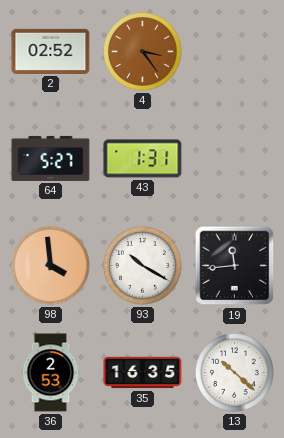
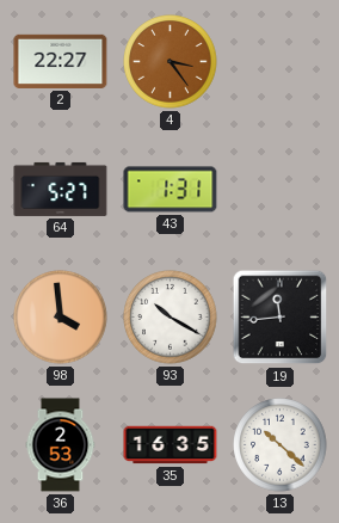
2: 02:52 -> 22:27 (61, 61)
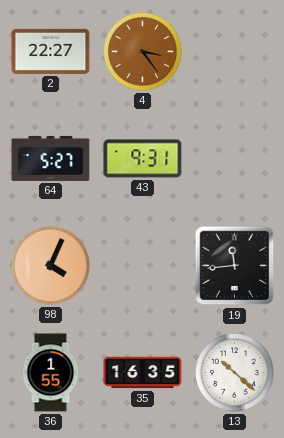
43: 1:31 -> 9:31 (143, 159)
98: 3:59 -> 4:04 (51, 266)
93: 10:20 -> none (171, 318)
36: 2:53 -> 1:55 (51, 373)
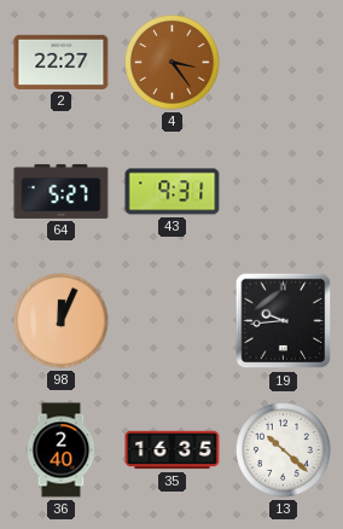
98: 4:04 -> 12:04 (62, 321)
19: 11:44 -> 9:44 (284, 321)
36: 1:55 -> 2:40 (62, 450)
